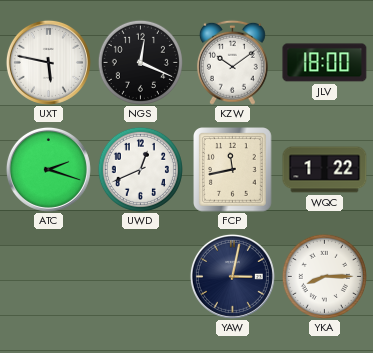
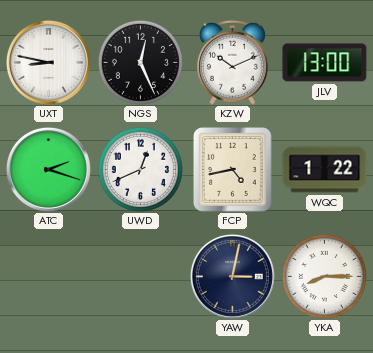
UXT: 5:47 -> 8:47 (48, 62)
NGS: 12:19 -> 12:26 (140, 62)
KZW: 10:09 -> 10:11 (232, 62)
JLV: 18:00 -> 13:00 (325, 63)
FCP: 11:43 -> 4:43 (233, 170)
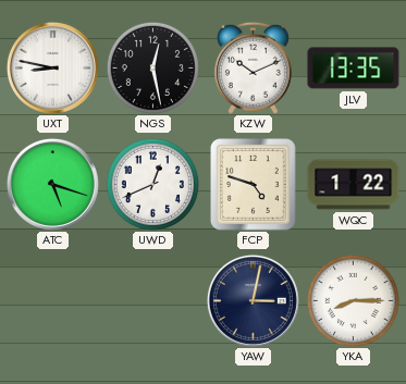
NGS: 12:26 -> 12:28 (152, 67)
JLV: 13:00 -> 13:35 (354, 69)
ATC: 2:18 -> 5:18 (52, 184)
FCP: 4:43 -> 4:48 (254, 185)
